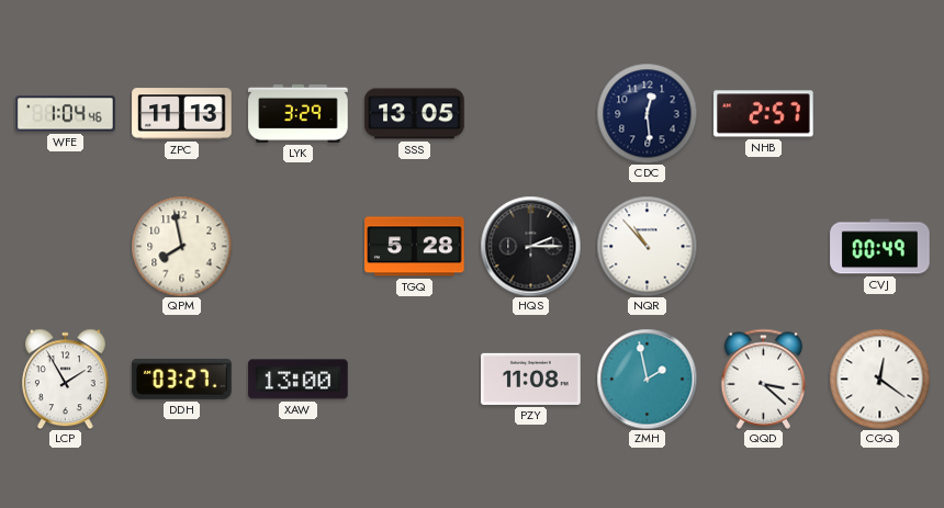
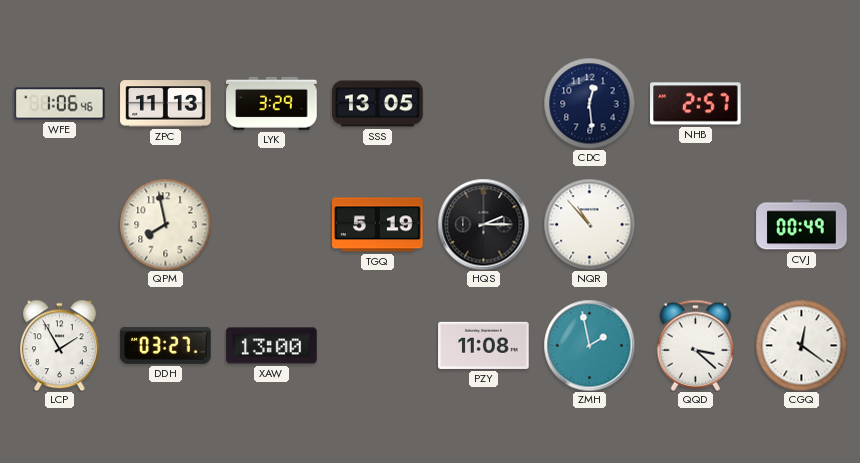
WFE: 1:04 -> 1:06 (60, 104)
TGQ: 5:28 -> 5:19 (378, 225)
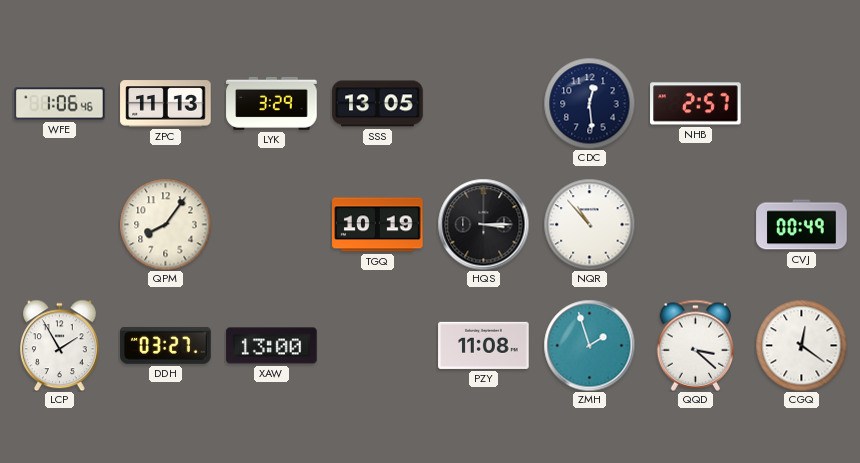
QPM: 7:58 -> 8:06 (165, 224)
TGQ: 5:19 -> 10:19 (378, 225)
HQS: 2:15 -> 3:15 (483, 224)
ZMH: 1:58 -> 1:57 (589, 345)
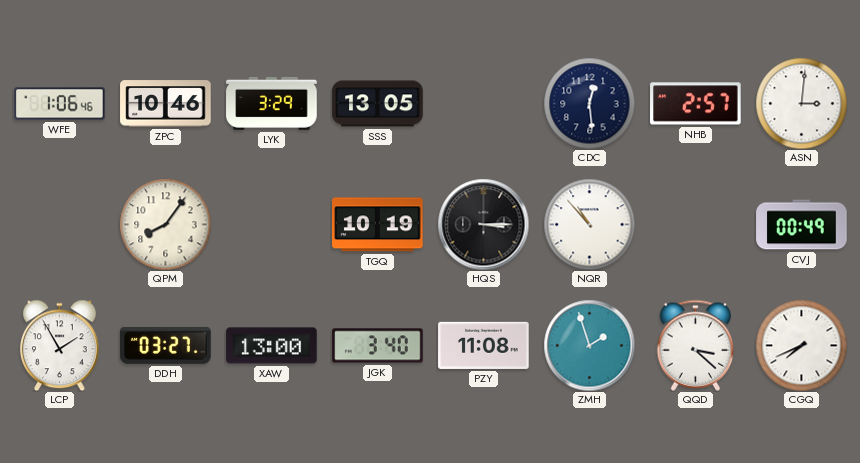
ZPC: 11:13 -> 10:46 (166, 104)
ASN: none -> 3:01 (801, 103)
JGK: none -> 3:40 (378, 346)
CGQ: 12:21 -> 7:41 (801, 345)
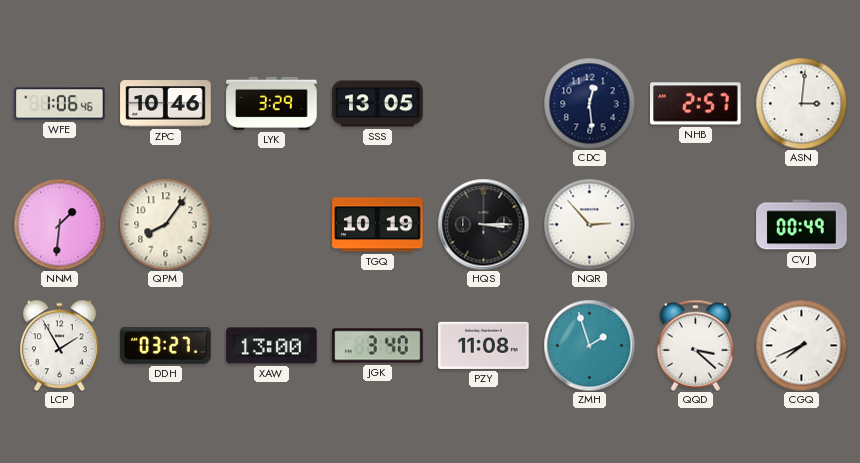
NNM: none -> 1:31 (59, 224)
NQR: 10:53 -> 2:53 (589, 224)
